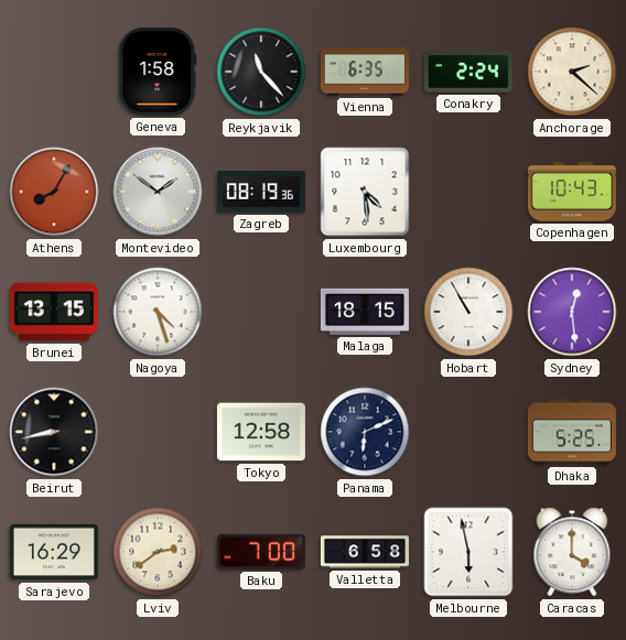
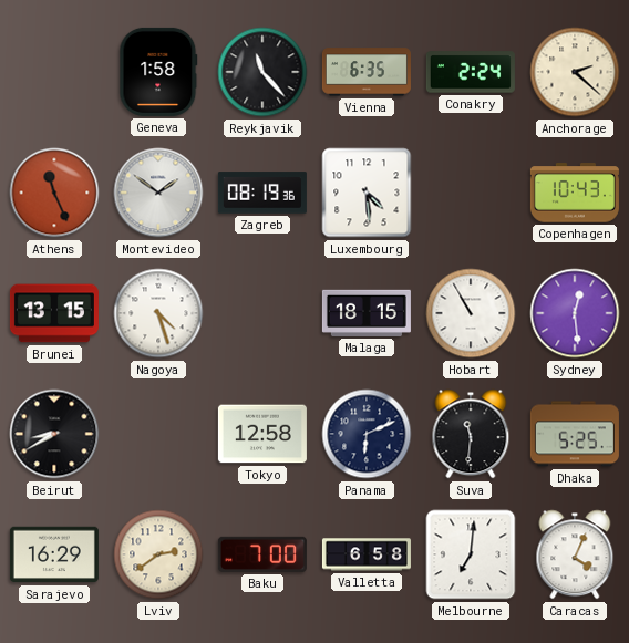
Athens: 8:05 -> 11:26 (54, 193)
Beirut: 8:43 -> 8:40 (54, 434)
Suva: none -> 11:31 (471, 434)
Melbourne: 5:58 -> 7:01 (471, 554)
Caracas: 4:00 -> 4:04 (575, 554)
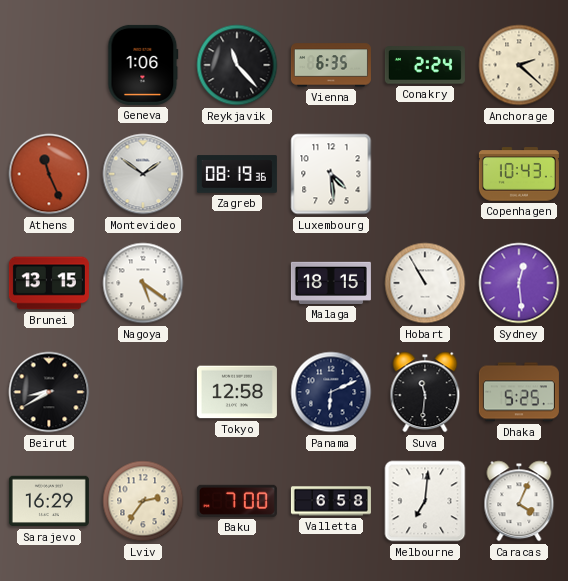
Geneva: 1:58 -> 1:06 (143, 65)
Nagoya: 4:27 -> 5:21 (143, 283)
Lviv: 2:39 -> 2:36 (143, 501)
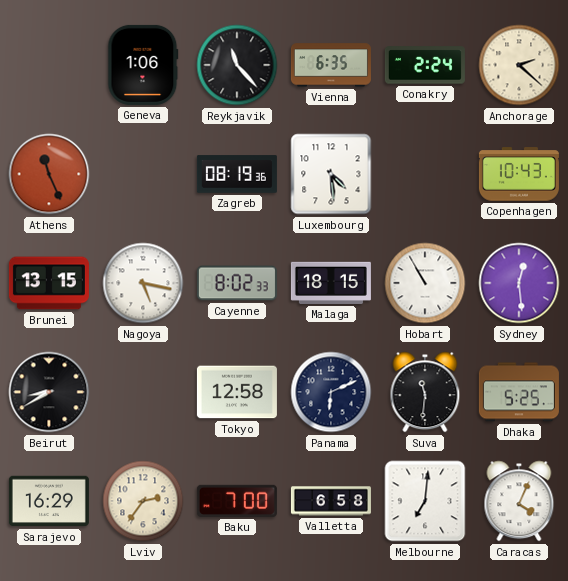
Montevideo: 1:51 -> none (143, 174)
Nagoya: 5:21 -> 5:17 (143, 283)
Cayenne: none -> 8:02 (237, 283)
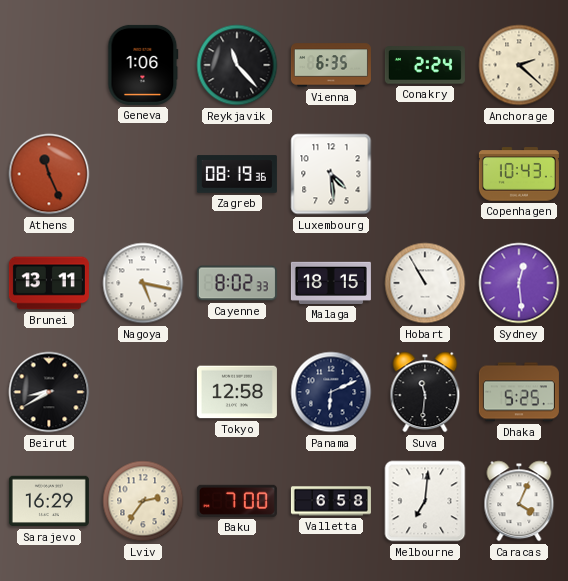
Brunei: 13:15 -> 13:11 (49, 283)
